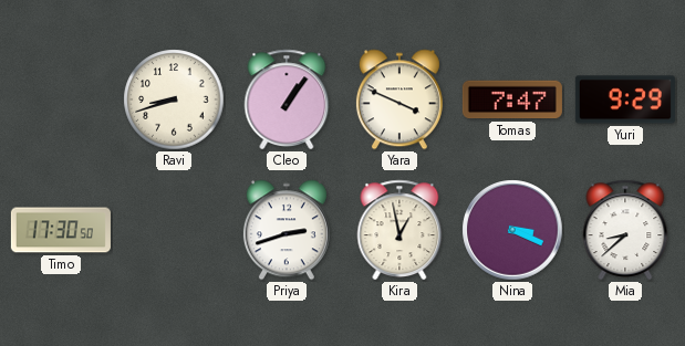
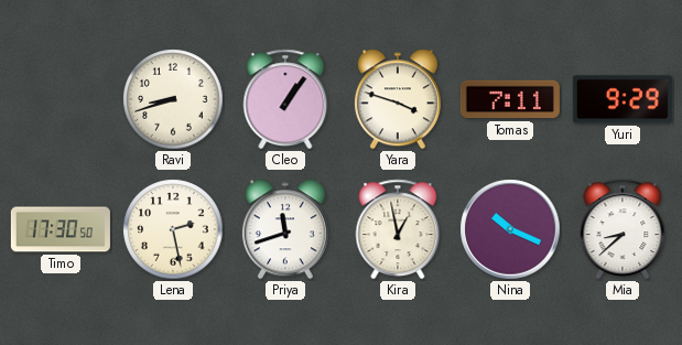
Yara: 3:49 -> 3:48 (398, 99)
Tomas: 7:47 -> 7:11 (510, 99)
Lena: none -> 2:28 (173, 229)
Priya: 2:42 -> 11:42 (285, 229)
Nina: 3:19 -> 10:19 (510, 229)
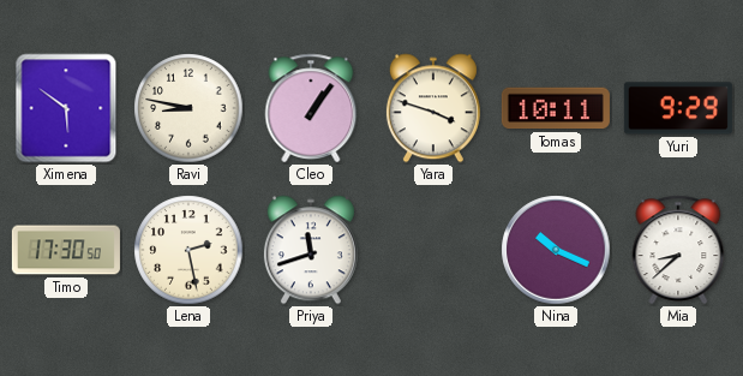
Ximena: none -> 5:51 (66, 108)
Ravi: 8:42 -> 8:47 (188, 108)
Tomas: 7:11 -> 10:11 (556, 108)
Kira: 12:58 -> none (398, 229)
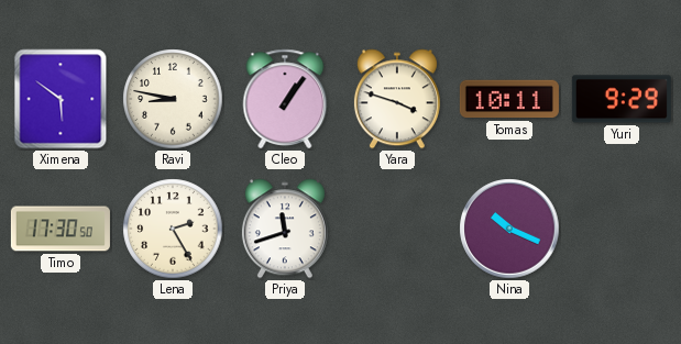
Lena: 2:28 -> 2:25 (173, 229)
Mia: 8:38 -> none (678, 250)
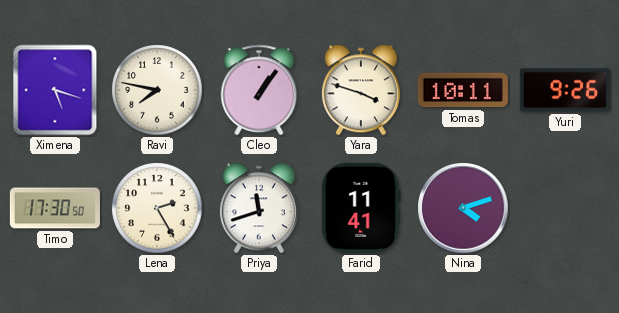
Ximena: 5:51 -> 5:18 (55, 90)
Ravi: 8:47 -> 7:47 (157, 90)
Yuri: 9:29 -> 9:26 (565, 90)
Farid: none -> 11:41 (361, 208)
Nina: 10:19 -> 4:12 (463, 208)
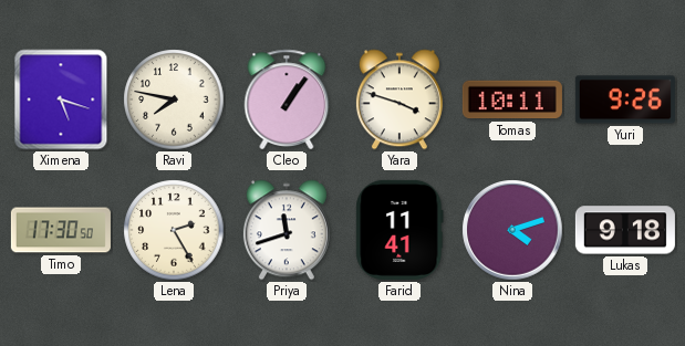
Lukas: none -> 9:18 (625, 230)
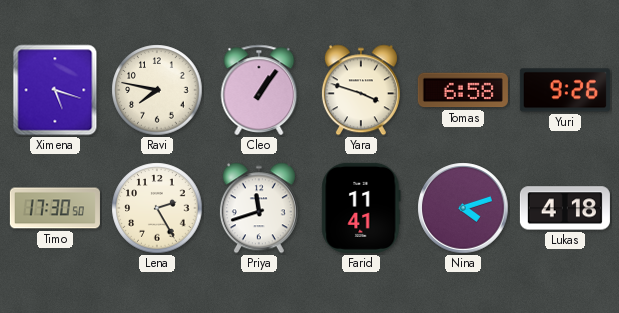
Tomas: 10:11 -> 6:58 (463, 90)
Lukas: 9:18 -> 4:18 (565, 208)
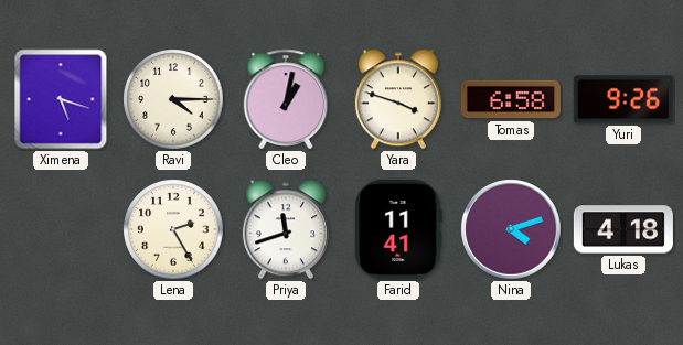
Ravi: 7:47 -> 4:15 (173, 99)
Cleo: 1:06 -> 1:02 (286, 99)
Timo: 17:30 -> none (55, 208)
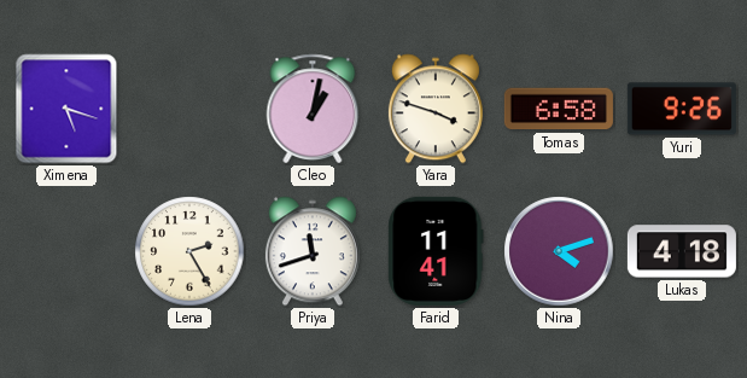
Ravi: 4:15 -> none (173, 99)
